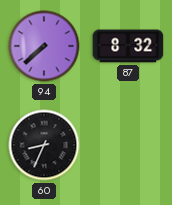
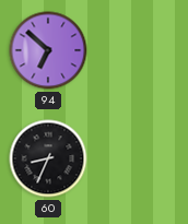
94: 7:38 -> 6:52 (48, 50)
87: 8:32 -> none (128, 46)
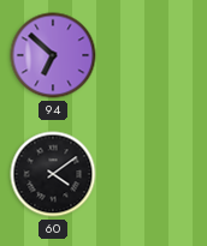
60: 8:34 -> 4:09 (53, 174)
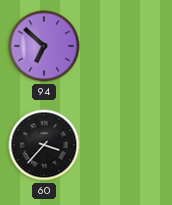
60: 4:09 -> 3:37 (44, 145)
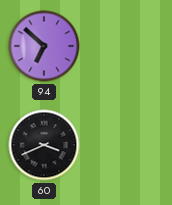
60: 3:37 -> 3:41 (44, 145)
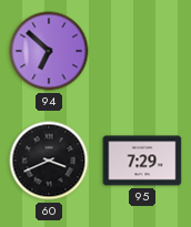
95: none -> 7:29 (142, 161)
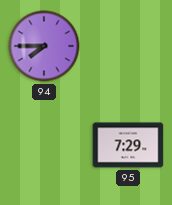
94: 6:52 -> 7:45 (44, 46)
60: 3:41 -> none (49, 161)
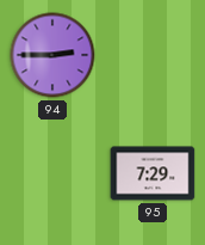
94: 7:45 -> 2:45 (52, 55)
